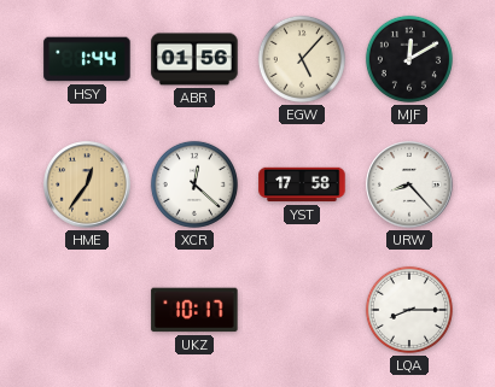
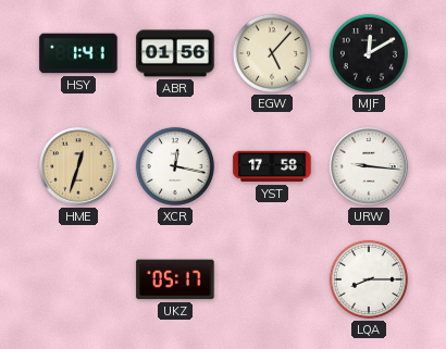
HSY: 1:44 -> 1:41 (78, 53)
HME: 12:36 -> 12:33 (78, 166)
XCR: 12:22 -> 12:17 (175, 166)
URW: 8:23 -> 9:16 (369, 166)
UKZ: 10:17 -> 05:17 (175, 279)
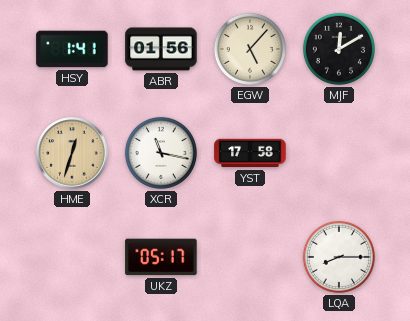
XCR: 12:17 -> 11:17 (161, 153)
URW: 9:16 -> none (369, 166)
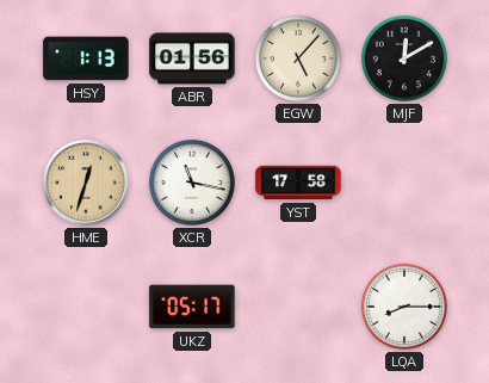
HSY: 1:41 -> 1:13 (86, 58)
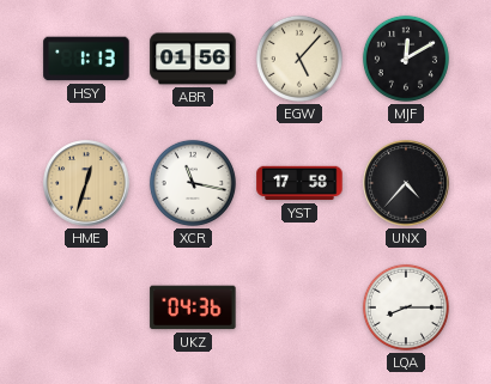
UNX: none -> 4:37 (406, 183)
UKZ: 05:17 -> 04:36 (193, 307)
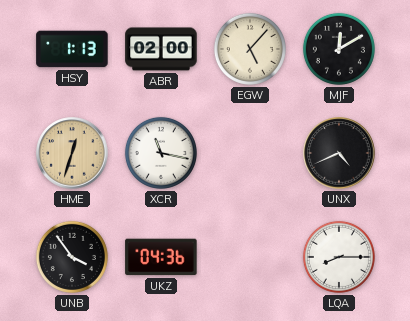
ABR: 01:56 -> 02:00 (161, 49)
YST: 17:58 -> none (299, 183)
UNX: 4:37 -> 4:41 (339, 153)
UNB: none -> 3:54 (72, 257)
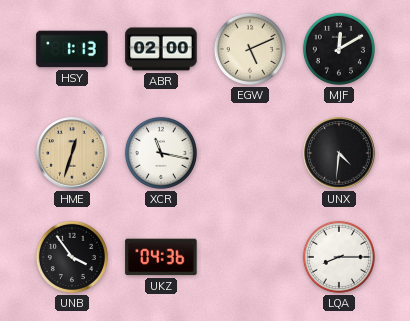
EGW: 5:07 -> 5:11 (250, 49)
UNX: 4:41 -> 4:31 (339, 153)
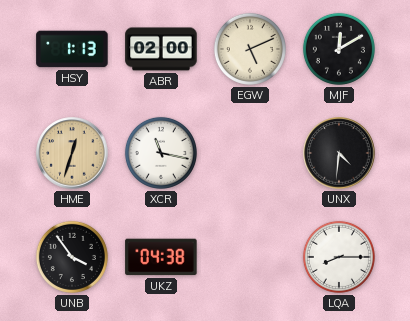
UKZ: 04:36 -> 04:38 (161, 257)
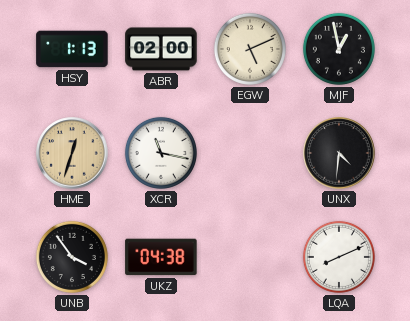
MJF: 12:10 -> 12:58 (339, 49)
LQA: 8:15 -> 8:11 (339, 257)
